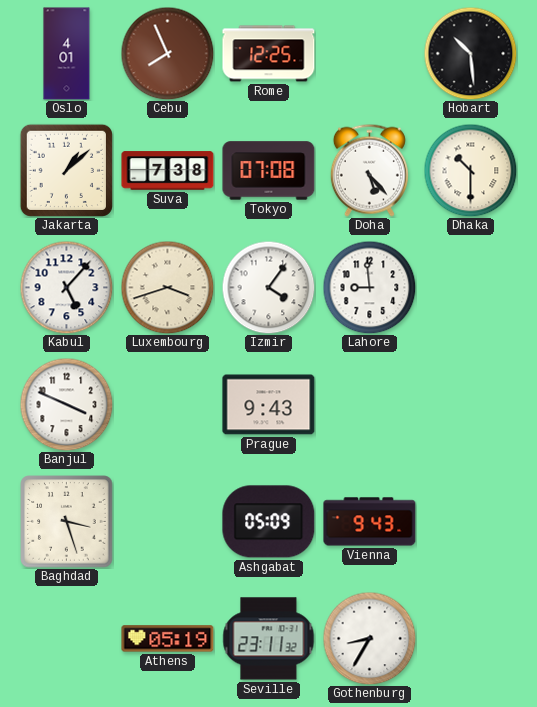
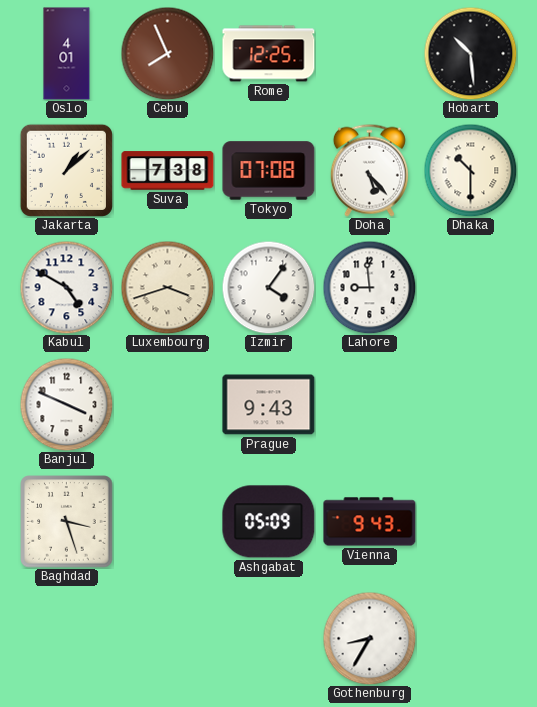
Kabul: 5:07 -> 4:50 (66, 287)
Athens: 05:19 -> none (168, 639)
Seville: 23:11 -> none (269, 639)
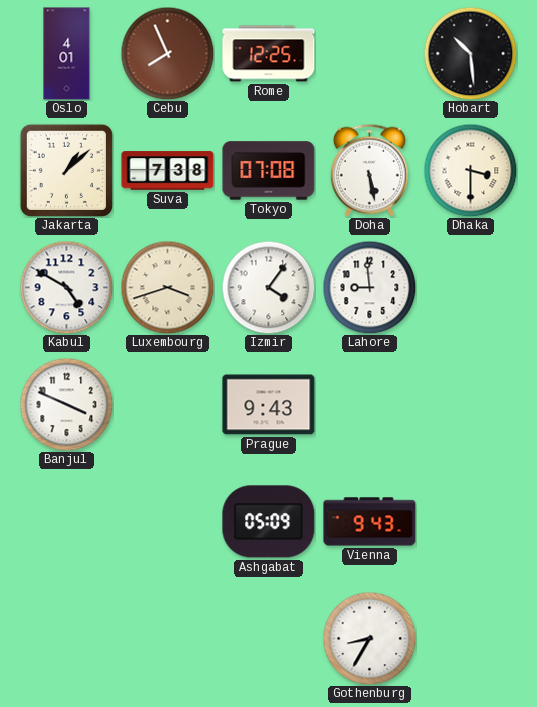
Doha: 5:23 -> 5:28 (369, 170)
Dhaka: 10:30 -> 3:30 (470, 170)
Baghdad: 3:27 -> none (67, 522)
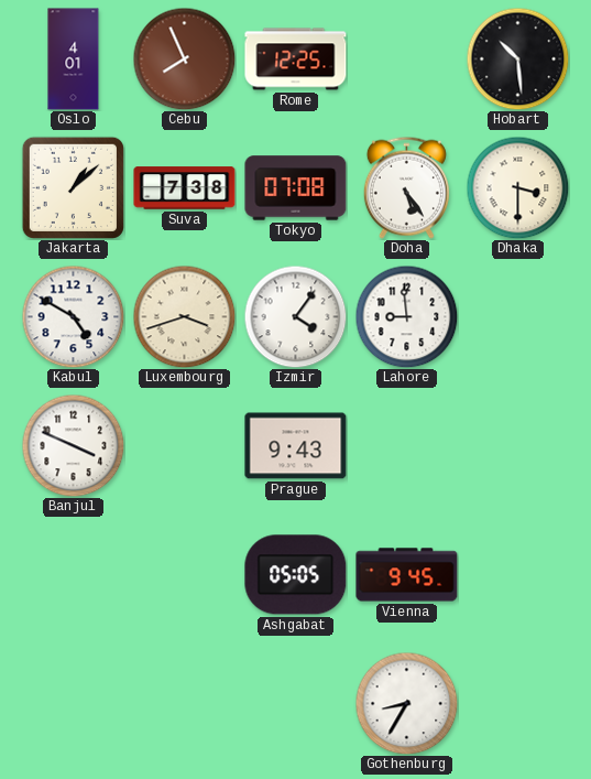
Doha: 5:28 -> 5:24 (406, 187)
Ashgabat: 05:09 -> 05:05 (296, 575)
Vienna: 9:43 -> 9:45 (407, 575)
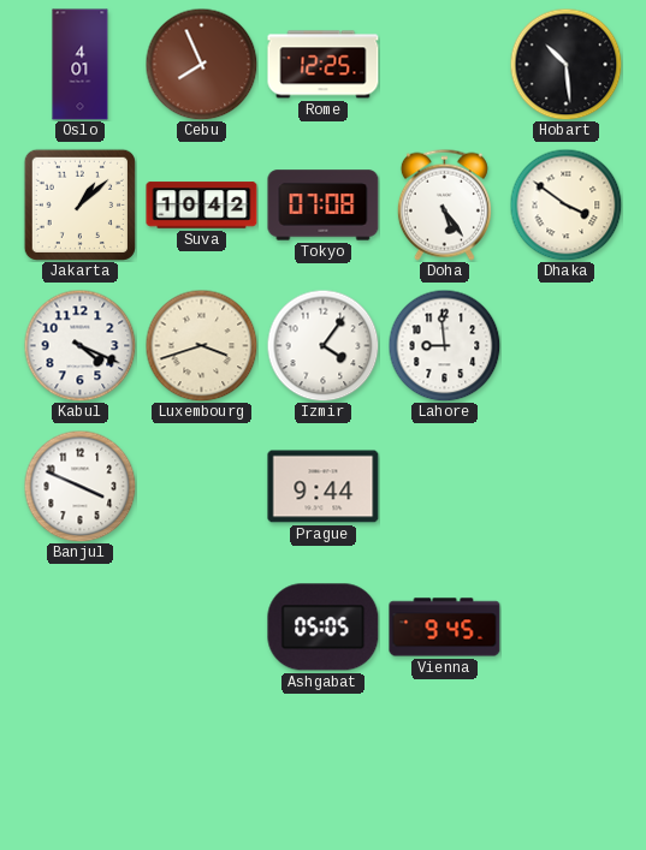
Suva: 7:38 -> 10:42 (202, 206)
Dhaka: 3:30 -> 3:51 (565, 204)
Kabul: 4:50 -> 4:19 (79, 345)
Prague: 9:43 -> 9:44 (324, 487)
Gothenburg: 8:35 -> none (406, 703)
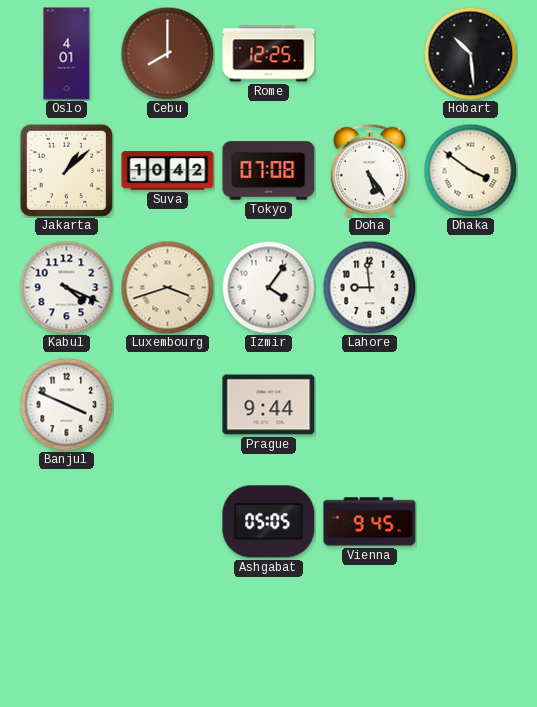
Cebu: 7:56 -> 8:00 (167, 53)
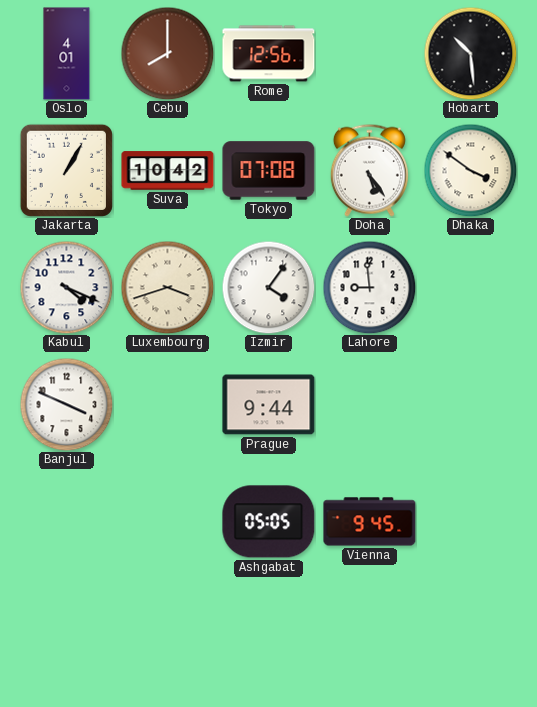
Rome: 12:25 -> 12:56 (269, 54)
Jakarta: 1:08 -> 1:05 (66, 170)
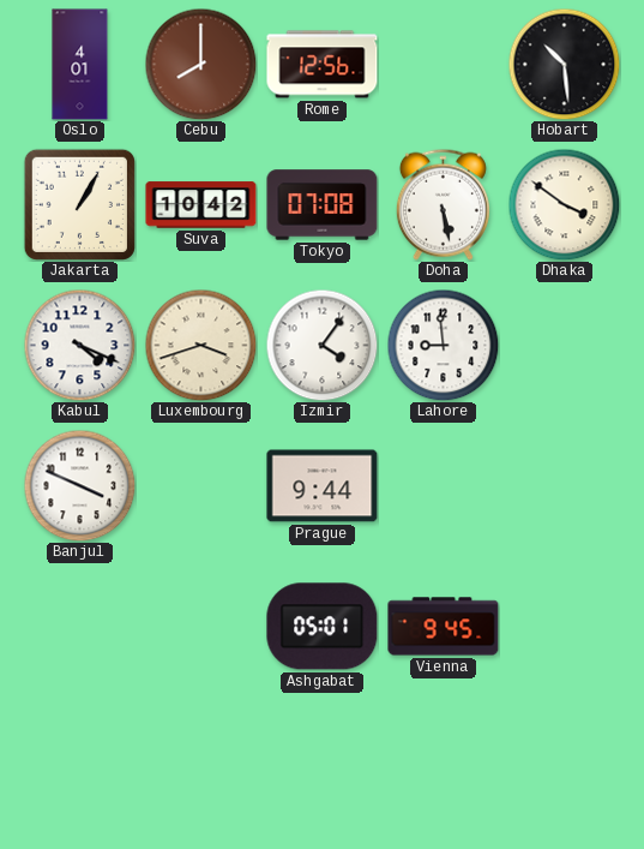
Doha: 5:24 -> 5:28 (443, 204)
Ashgabat: 05:05 -> 05:01 (323, 627)
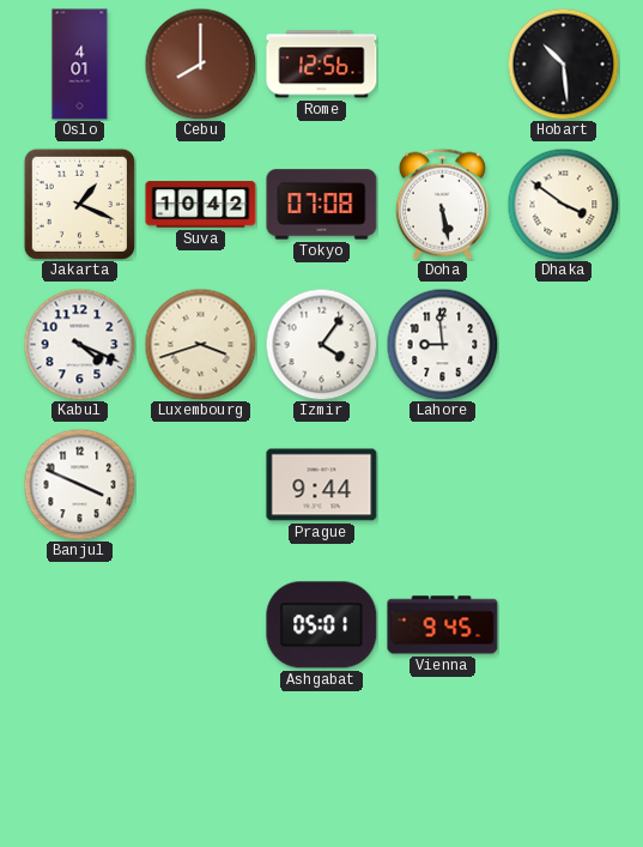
Jakarta: 1:05 -> 1:19 (79, 204)
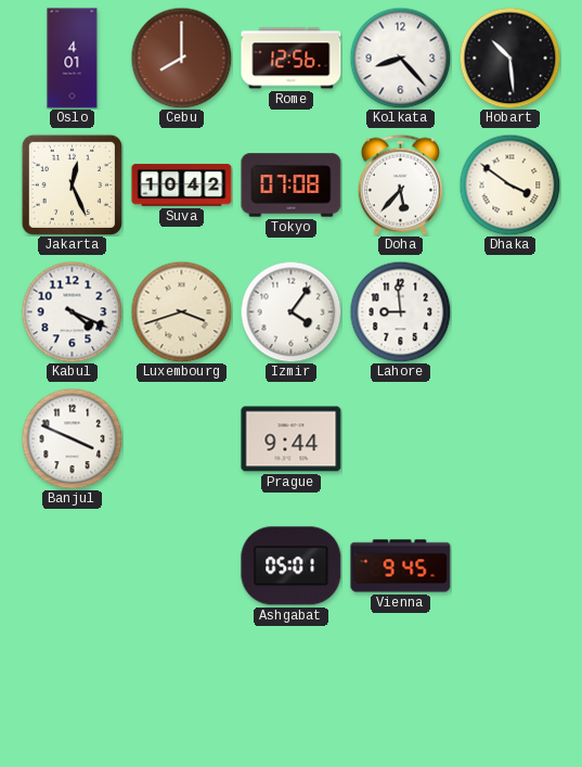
Kolkata: none -> 8:23 (400, 57)
Jakarta: 1:19 -> 12:26 (72, 184)
Doha: 5:28 -> 5:37 (400, 184)
